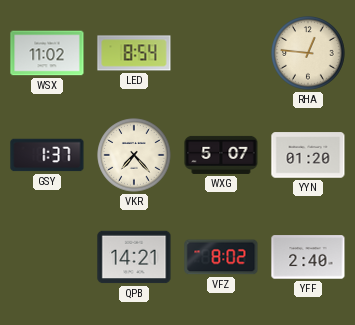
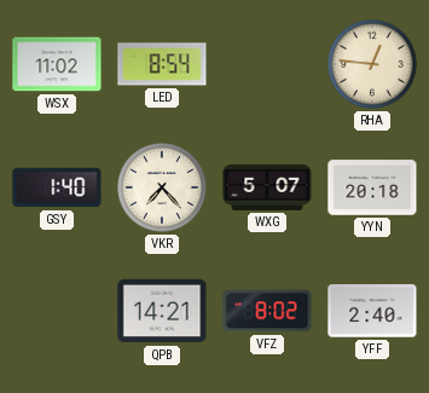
GSY: 1:37 -> 1:40 (57, 187)
YYN: 01:20 -> 20:18 (372, 187)
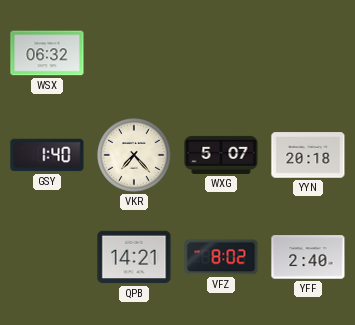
WSX: 11:02 -> 06:32 (47, 53)
LED: 8:54 -> none (162, 64)
RHA: 12:46 -> none (372, 64)
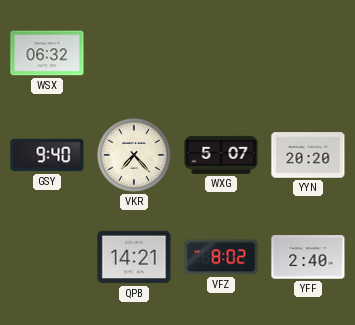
GSY: 1:40 -> 9:40 (47, 155)
YYN: 20:18 -> 20:20 (308, 155)
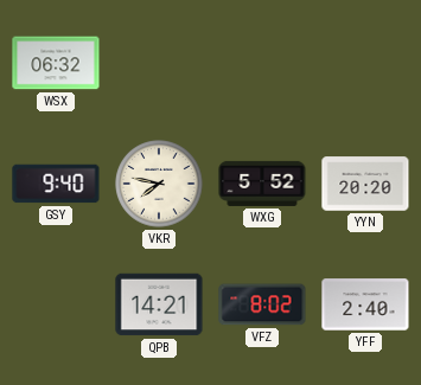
VKR: 7:23 -> 7:47 (159, 184)
WXG: 5:07 -> 5:52 (262, 184)
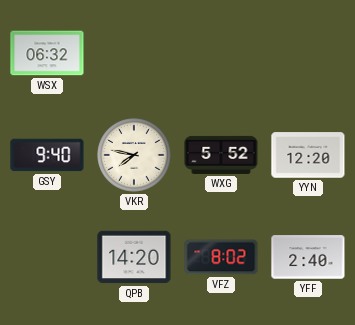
YYN: 20:20 -> 12:20 (308, 155)
QPB: 14:21 -> 14:20 (134, 257)
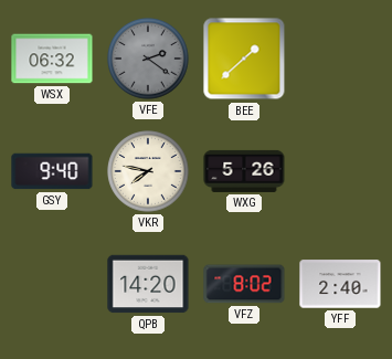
VFE: none -> 2:21 (148, 59)
BEE: none -> 1:38 (244, 59)
WXG: 5:52 -> 5:26 (244, 171)
YYN: 12:20 -> none (308, 155)
